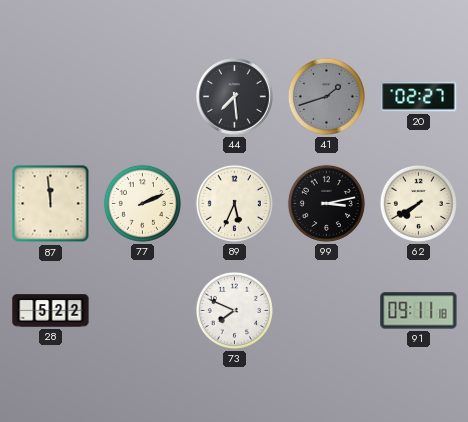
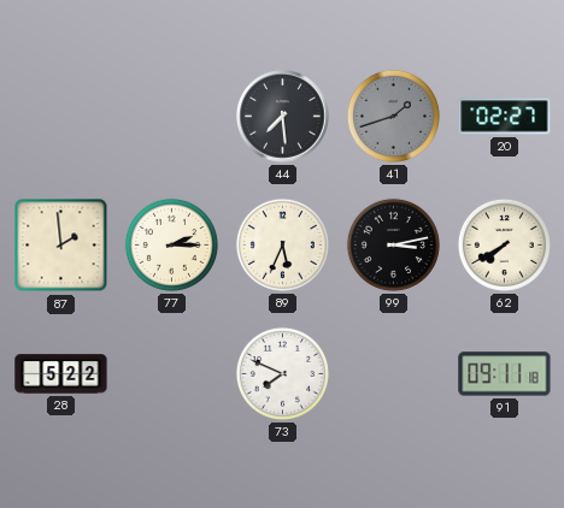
87: 11:59 -> 1:59 (61, 246)
77: 2:11 -> 2:15 (171, 244)
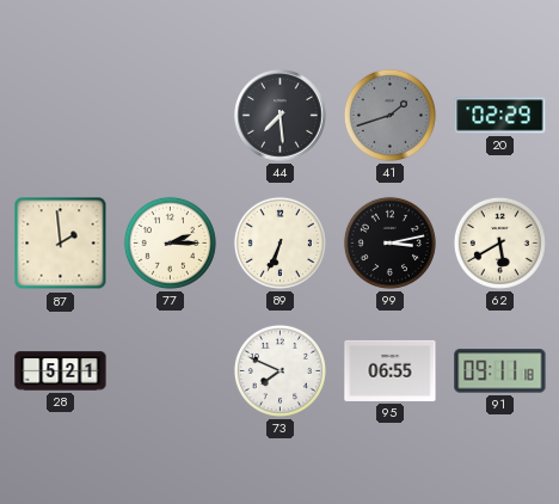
20: 02:27 -> 02:29 (500, 116)
89: 5:34 -> 6:34 (279, 242)
62: 7:40 -> 5:40 (499, 242)
28: 5:22 -> 5:21 (61, 371)
95: none -> 06:55 (391, 370)
